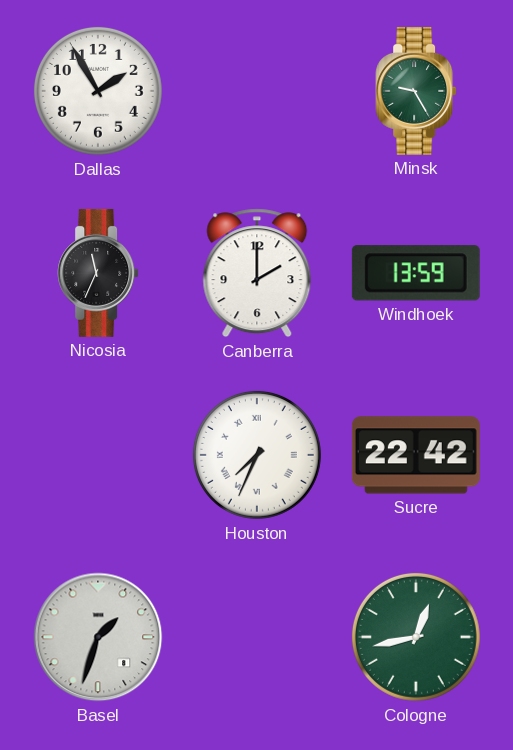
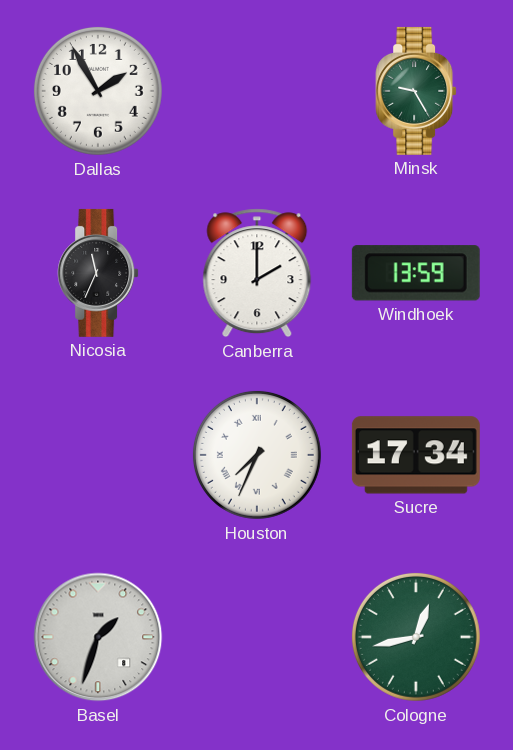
Sucre: 22:42 -> 17:34 (416, 455)
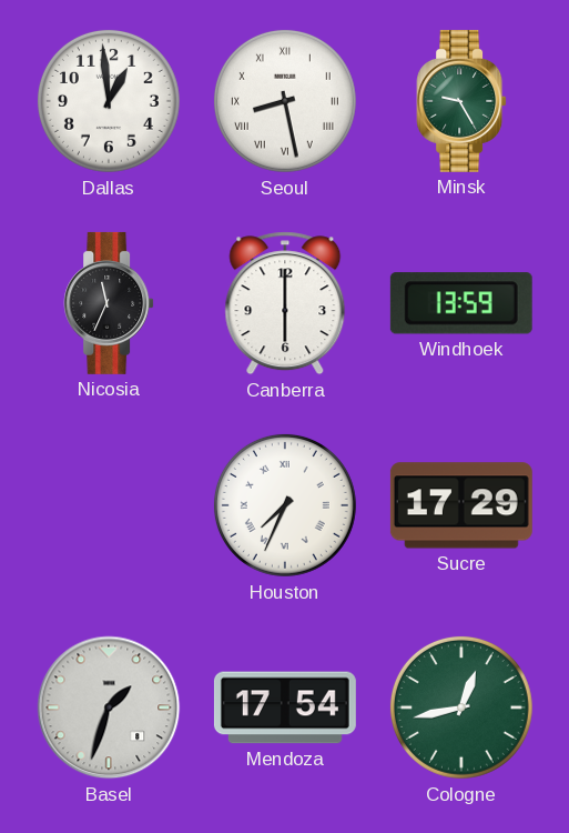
Dallas: 1:55 -> 12:59 (109, 101)
Seoul: none -> 8:28 (285, 101)
Canberra: 2:00 -> 6:00 (285, 303)
Sucre: 17:34 -> 17:29 (461, 505)
Mendoza: none -> 17:54 (285, 707)
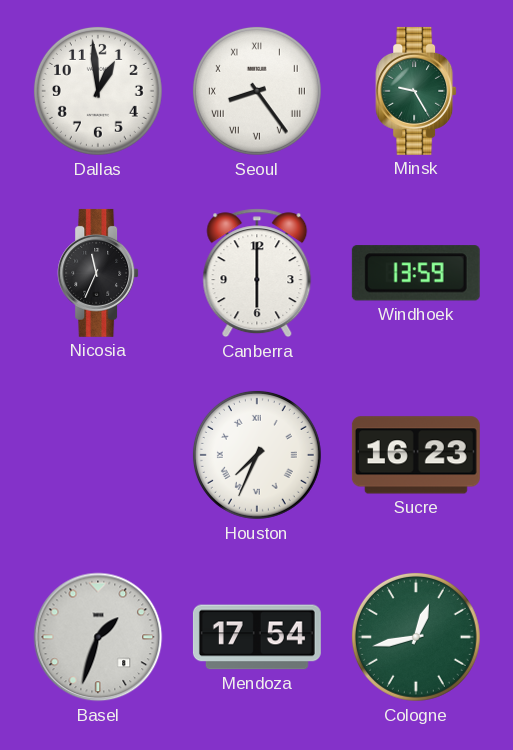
Seoul: 8:28 -> 8:24 (257, 91)
Sucre: 17:29 -> 16:23 (416, 455)
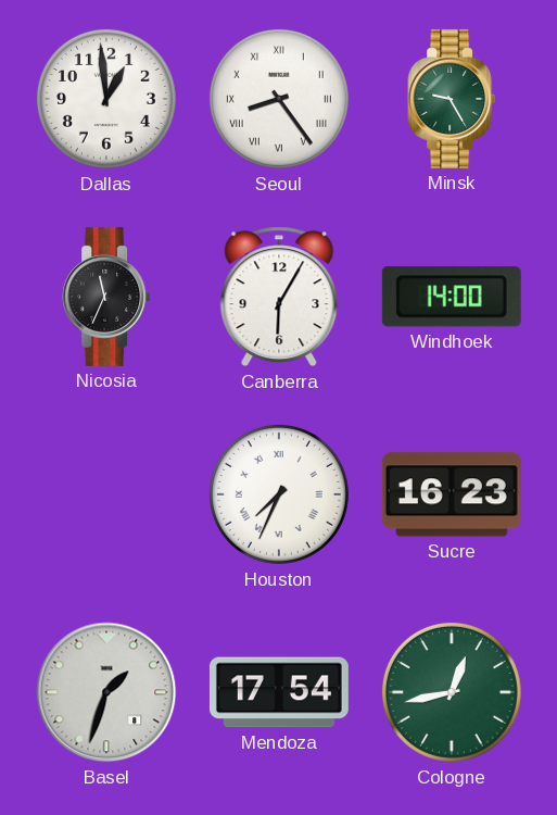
Canberra: 6:00 -> 6:05 (279, 297)
Windhoek: 13:59 -> 14:00 (452, 297)
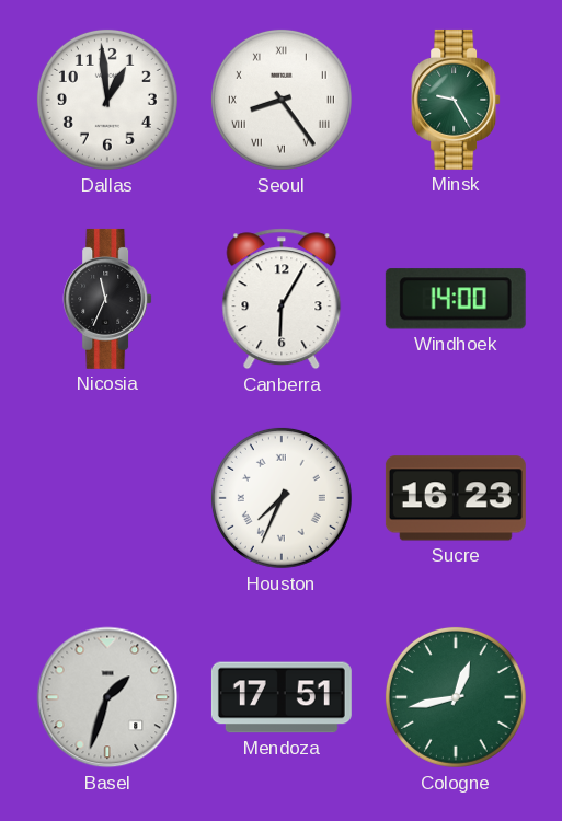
Mendoza: 17:54 -> 17:51 (282, 697)
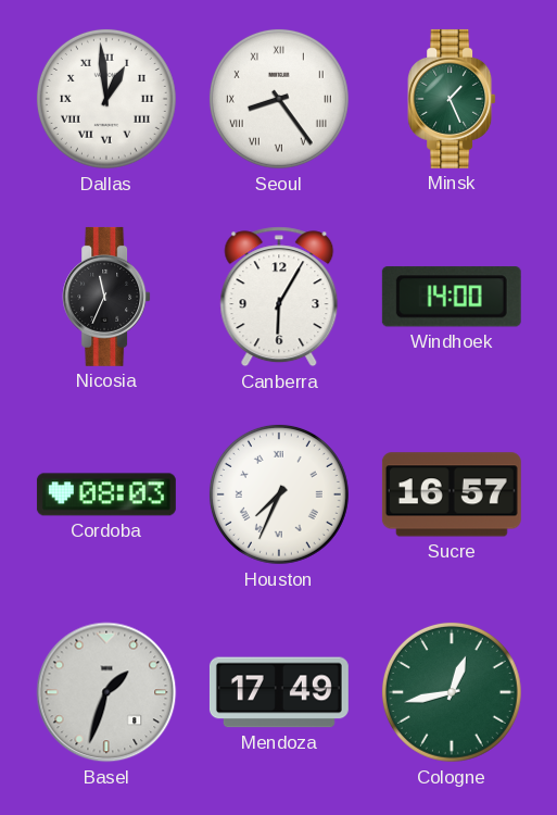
Dallas numerals: Arabic -> Roman (106, 99)
Minsk: 9:25 -> 1:26 (452, 99)
Cordoba: none -> 08:03 (106, 494)
Sucre: 16:23 -> 16:57 (452, 494)
Mendoza: 17:51 -> 17:49 (279, 692)
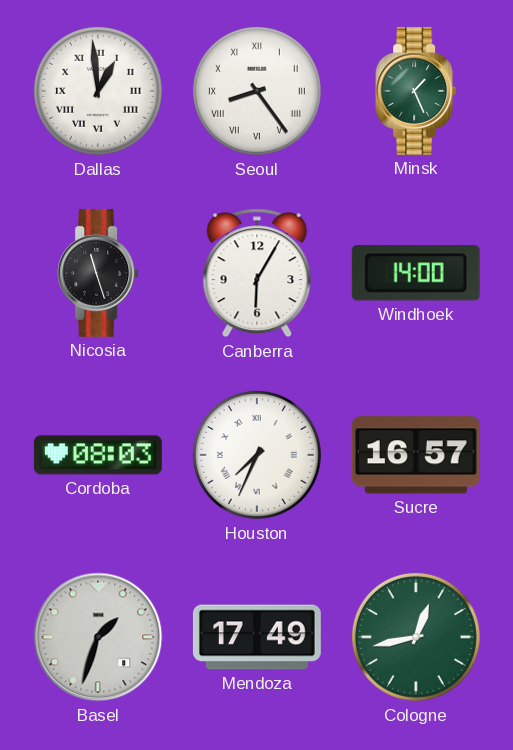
Nicosia: 11:34 -> 11:27 (98, 273)
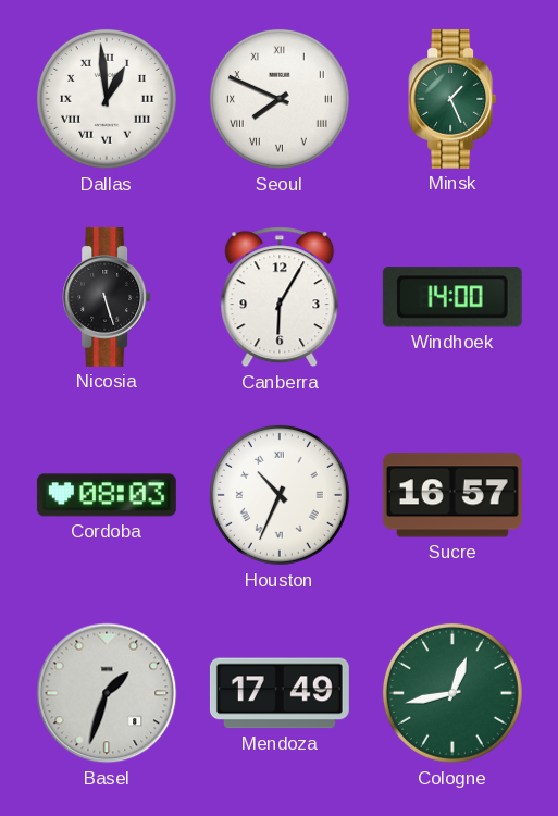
Seoul: 8:24 -> 7:49 (280, 99)
Nicosia: 11:27 -> 5:27 (107, 297)
Houston: 7:34 -> 10:34 (280, 495)
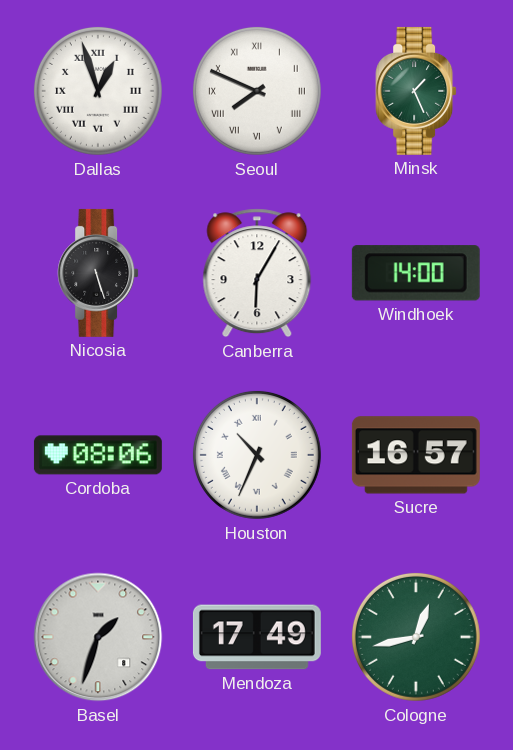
Dallas: 12:59 -> 12:57 (98, 91)
Cordoba: 08:03 -> 08:06 (98, 455)
